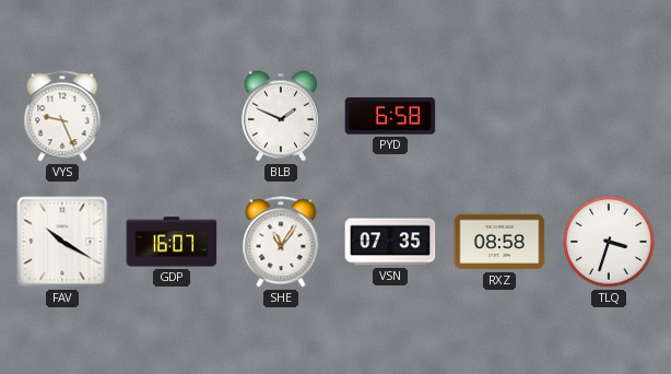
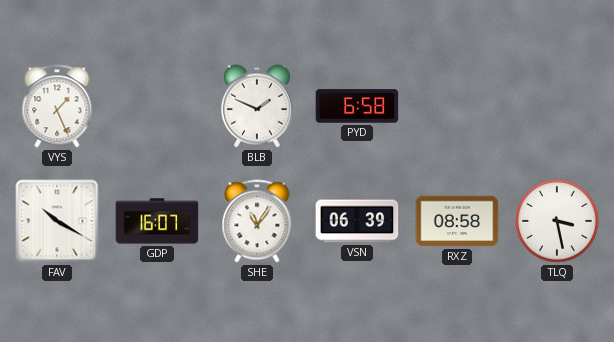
VYS: 9:26 -> 1:26 (57, 106)
VSN: 07:35 -> 06:39 (357, 221)
TLQ: 3:33 -> 3:28 (557, 221)
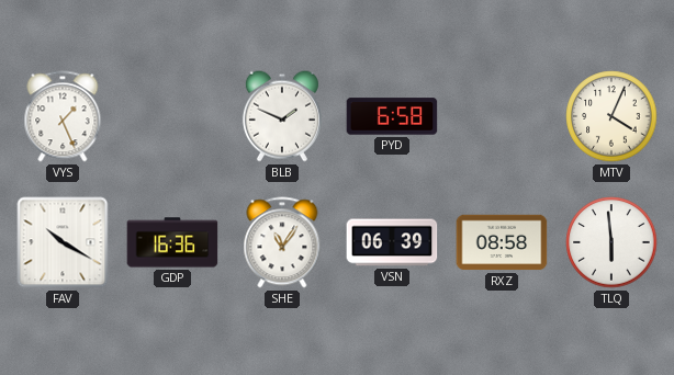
MTV: none -> 4:04 (611, 116)
GDP: 16:07 -> 16:36 (172, 242)
TLQ: 3:28 -> 5:59 (611, 242)
